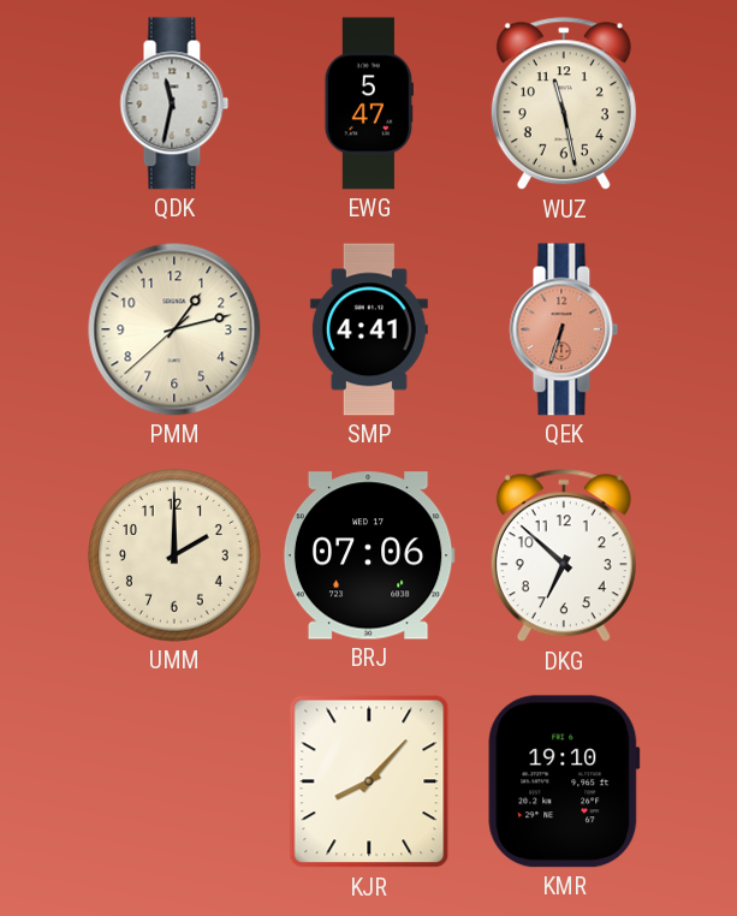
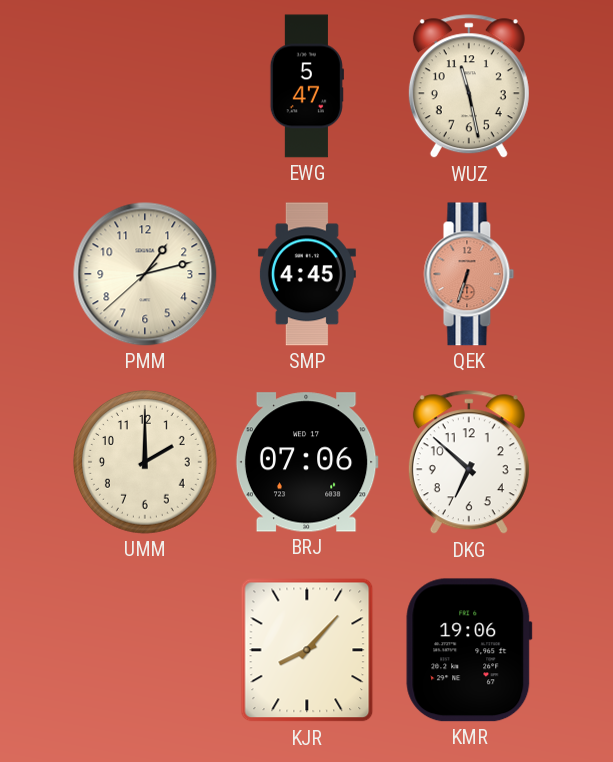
QDK: 11:32 -> none (174, 103)
SMP: 4:41 -> 4:45 (307, 274)
KMR: 19:10 -> 19:06 (469, 650)
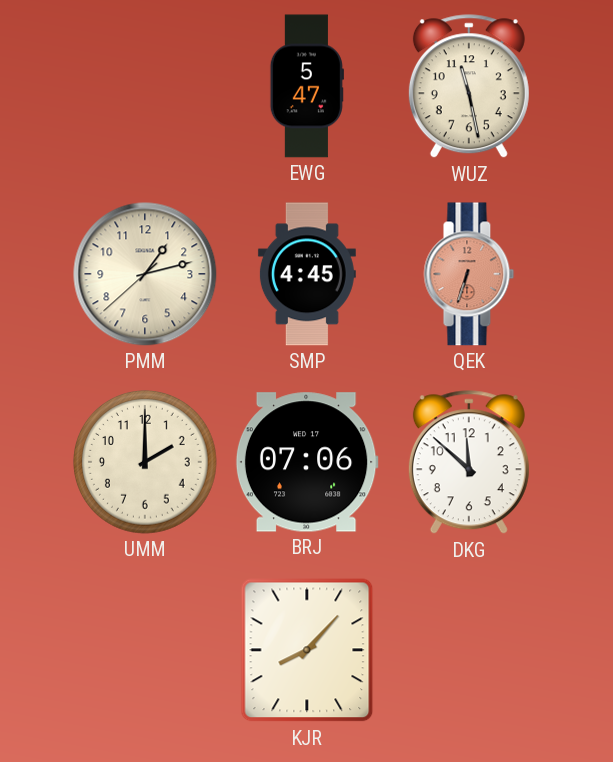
DKG: 6:52 -> 11:52 (469, 463)
KMR: 19:06 -> none (469, 650)
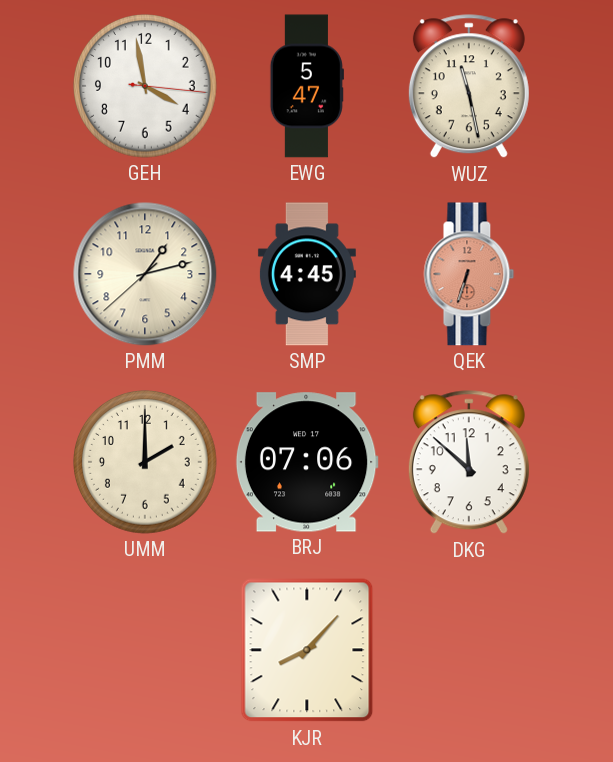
GEH: none -> 3:58 (146, 87)
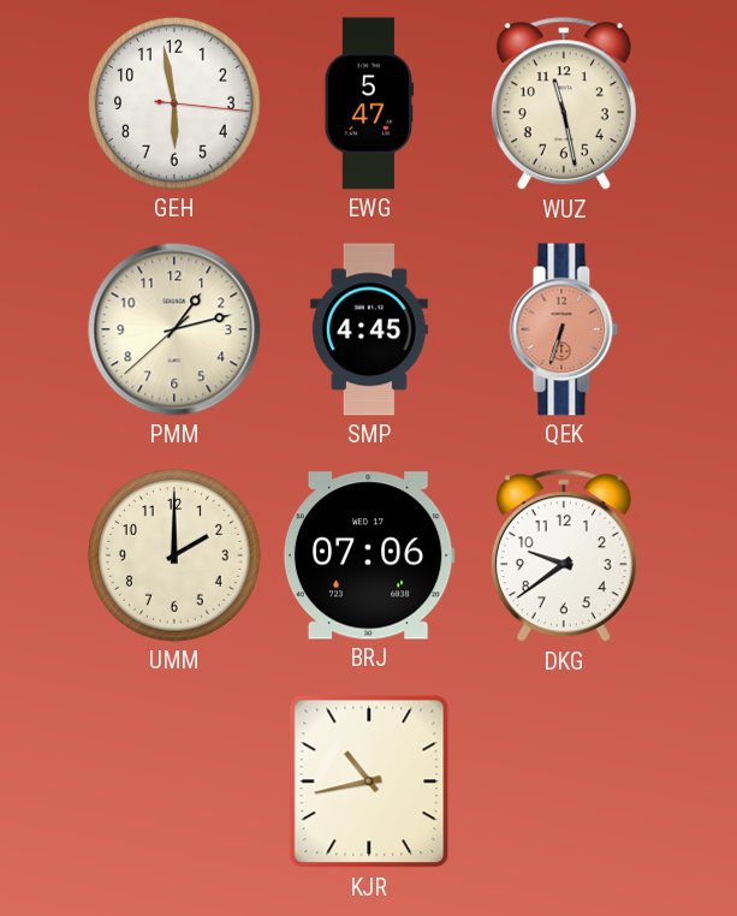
GEH: 3:58 -> 5:58 (176, 105)
DKG: 11:52 -> 9:39 (564, 557)
KJR: 8:07 -> 10:43 (369, 781)
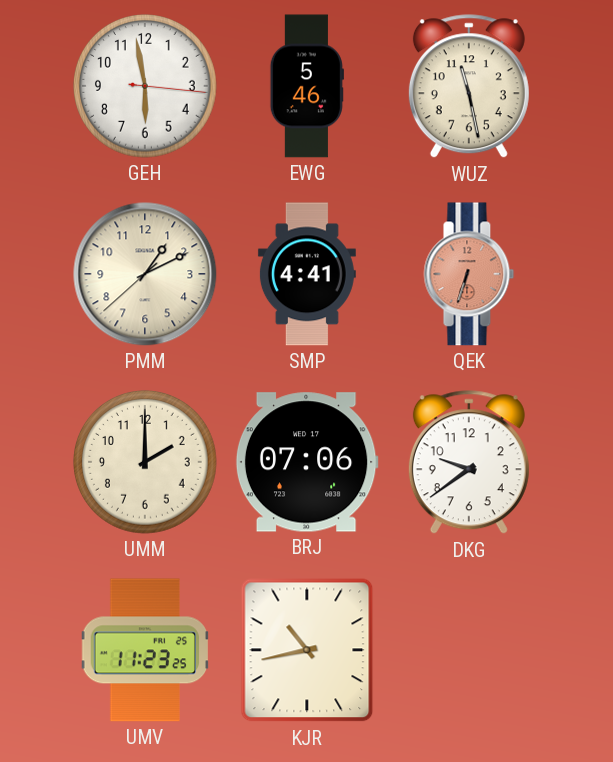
EWG: 5:47 -> 5:46 (307, 86)
PMM: 1:12 -> 1:10 (145, 274)
SMP: 4:45 -> 4:41 (307, 274)
UMV: none -> 11:23 (144, 650)
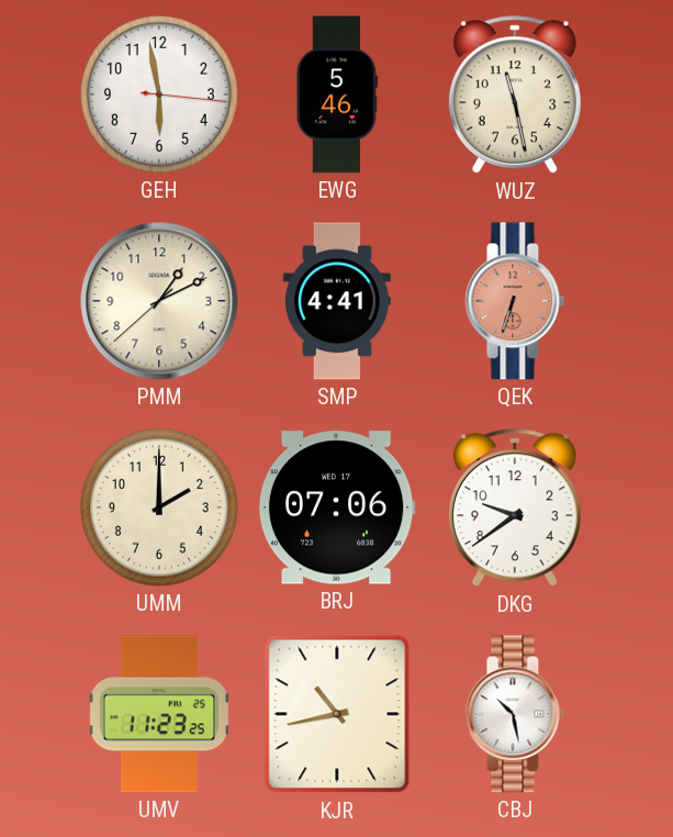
CBJ: none -> 10:28 (515, 714)
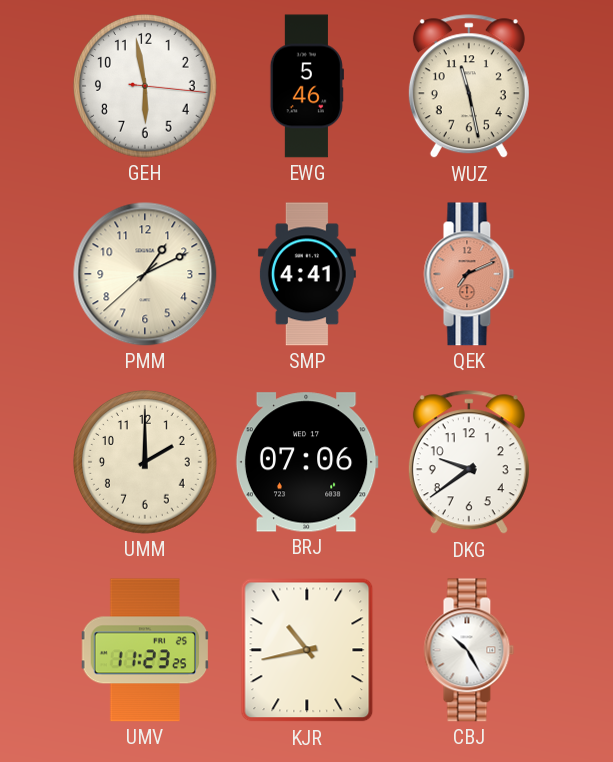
QEK: 6:33 -> 7:11 (469, 274)
CBJ: 10:28 -> 10:25 (469, 650)
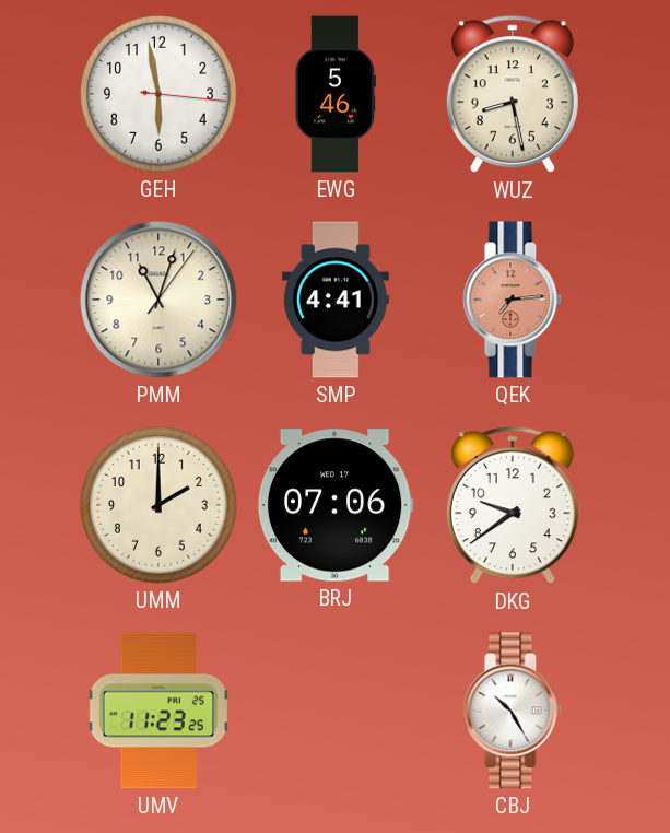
WUZ: 11:28 -> 8:28 (513, 95)
PMM: 1:10 -> 11:03 (158, 300)
QEK: 7:11 -> 7:14 (513, 300)
KJR: 10:43 -> none (307, 650)
